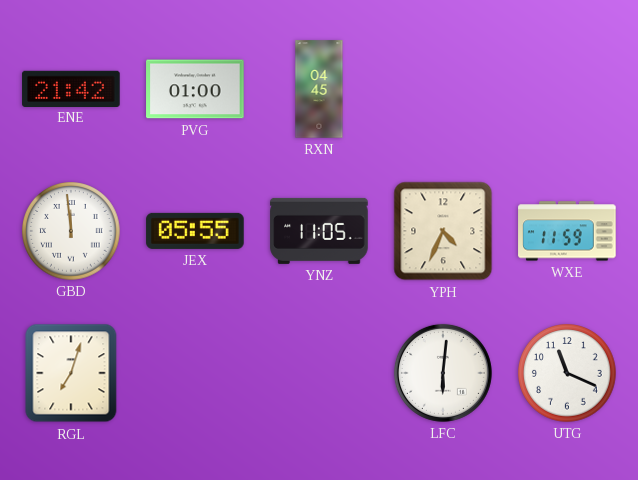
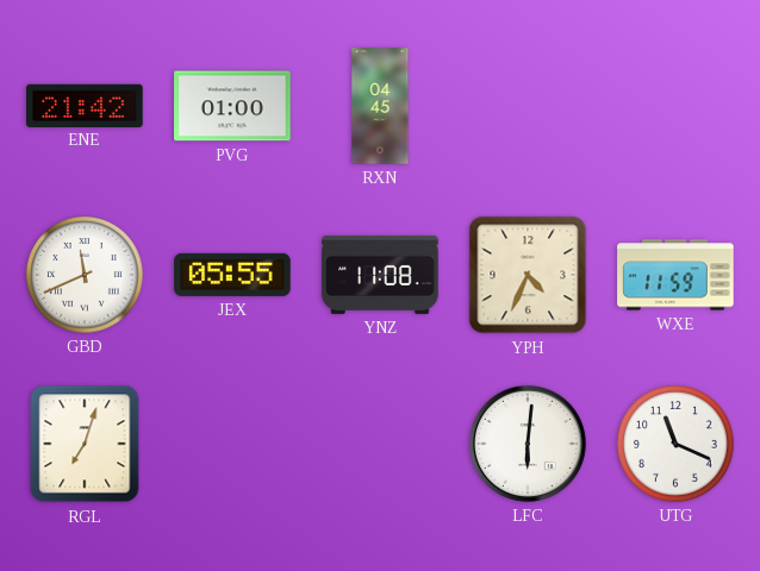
GBD: 11:59 -> 11:41 (85, 275)
YNZ: 11:05 -> 11:08 (380, 275)
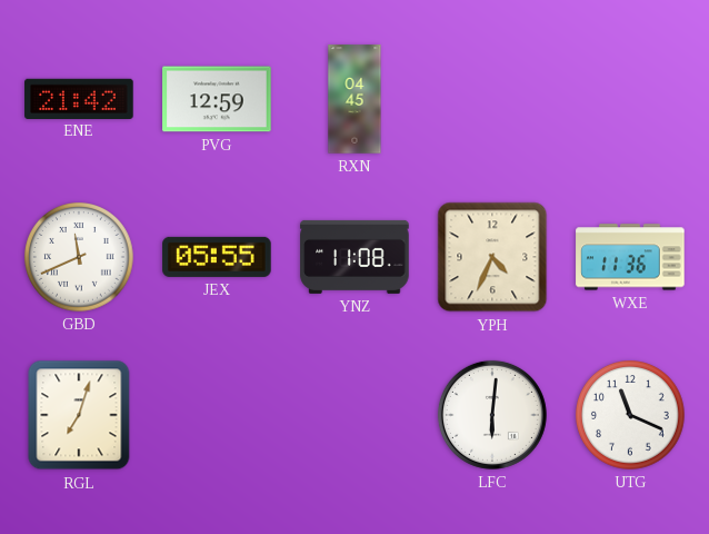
PVG: 01:00 -> 12:59 (217, 99)
WXE: 11:59 -> 11:36 (630, 257)
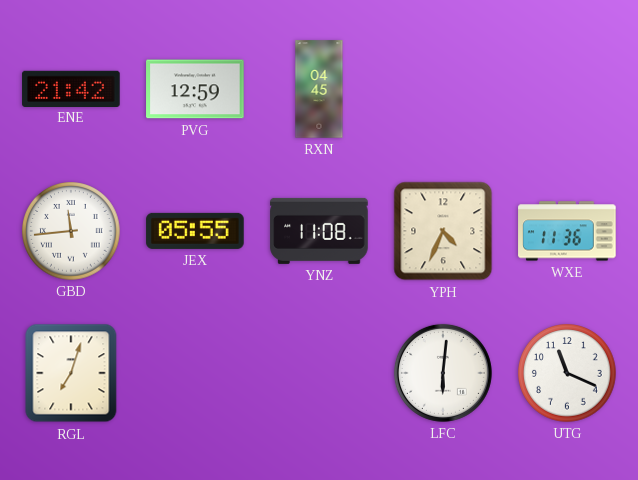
GBD: 11:41 -> 11:44 (71, 231)
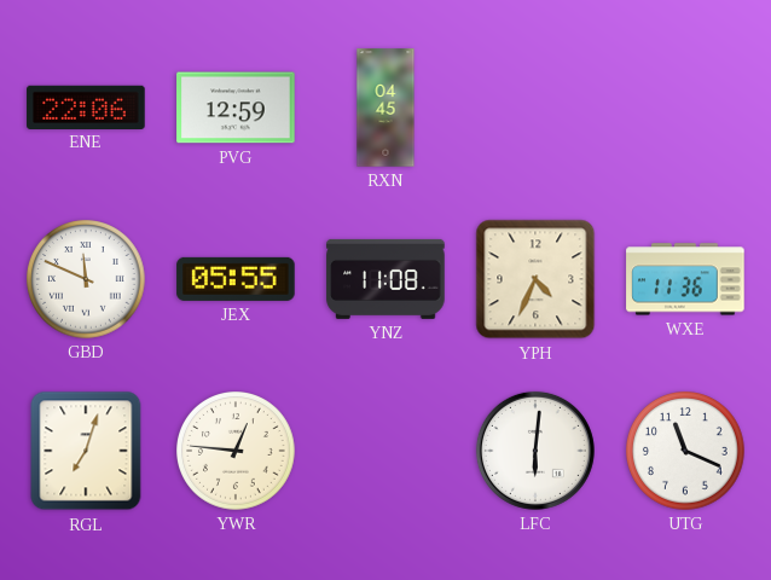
ENE: 21:42 -> 22:06 (86, 106)
GBD: 11:44 -> 11:49 (86, 279)
YWR: none -> 12:46 (236, 451)
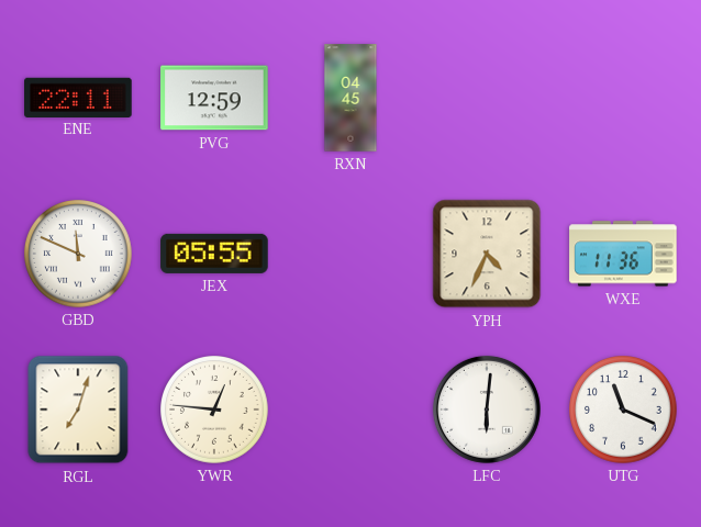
ENE: 22:06 -> 22:11 (78, 97)
YNZ: 11:08 -> none (385, 279)
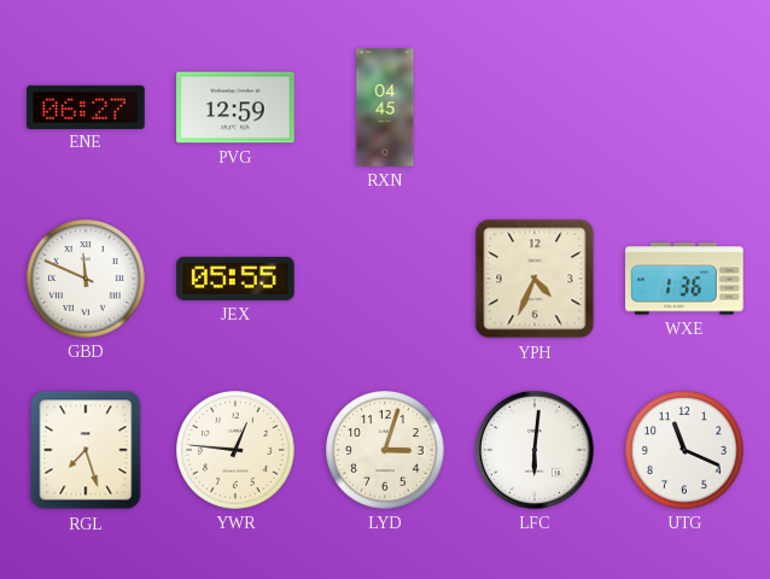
ENE: 22:11 -> 06:27 (86, 106)
WXE: 11:36 -> 1:36 (684, 279)
RGL: 7:03 -> 7:27 (86, 450)
LYD: none -> 3:03 (385, 450)
